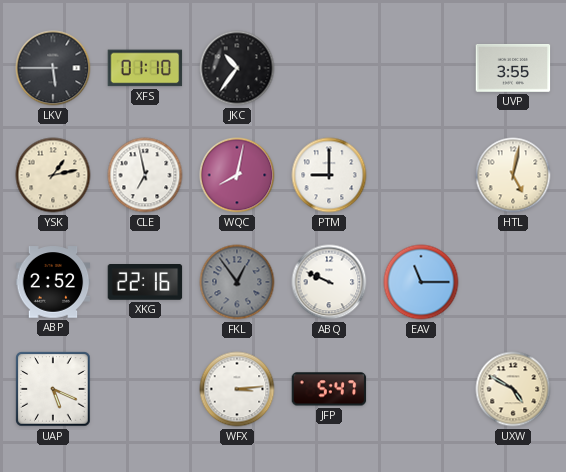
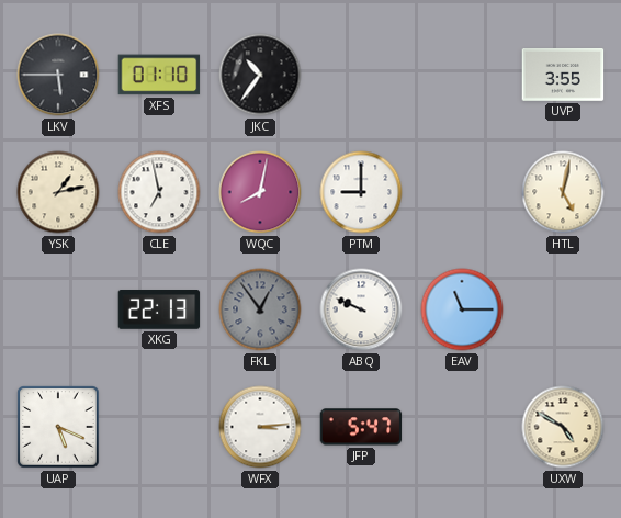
ABP: 2:52 -> none (53, 282)
XKG: 22:16 -> 22:13 (159, 311)
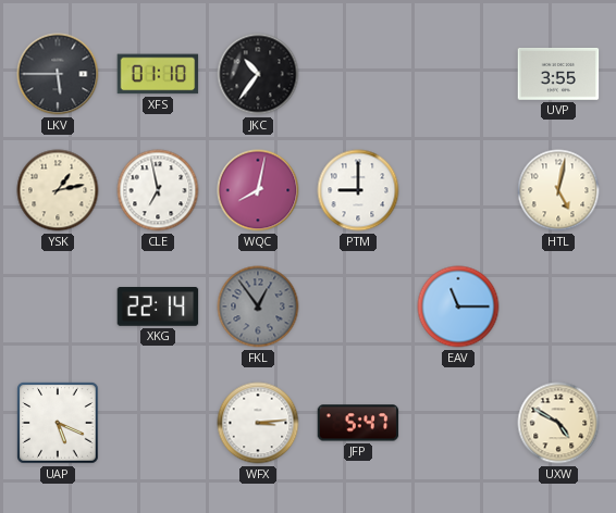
XKG: 22:13 -> 22:14 (158, 308)
ABQ: 9:49 -> none (361, 309)
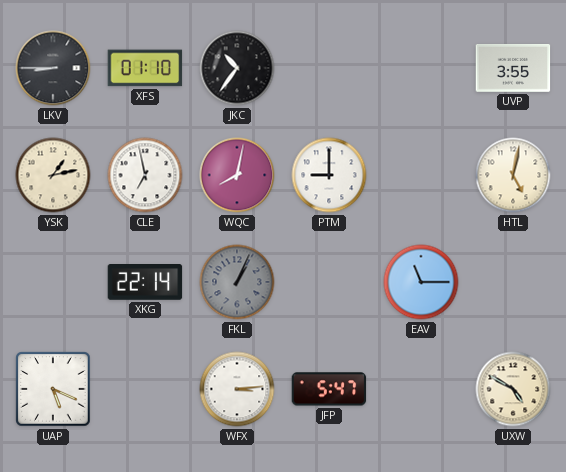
LKV: 5:45 -> 8:45 (53, 68)
FKL: 12:54 -> 1:04 (237, 282)
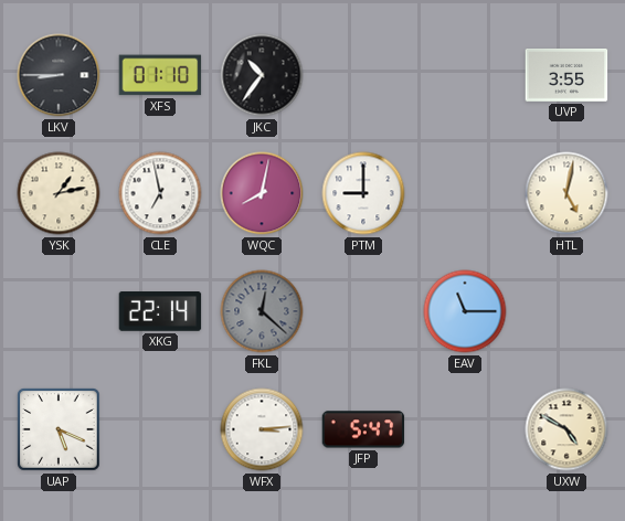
FKL: 1:04 -> 12:22 (262, 311)
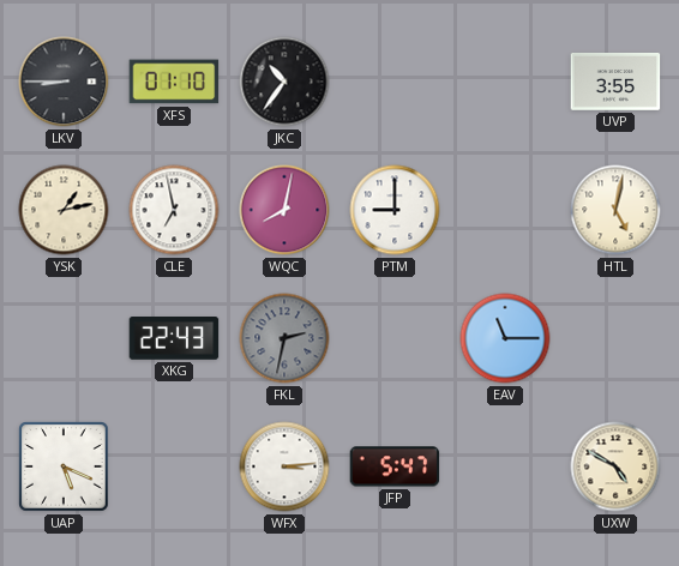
XKG: 22:14 -> 22:43 (174, 339)
FKL: 12:22 -> 2:32 (284, 338)
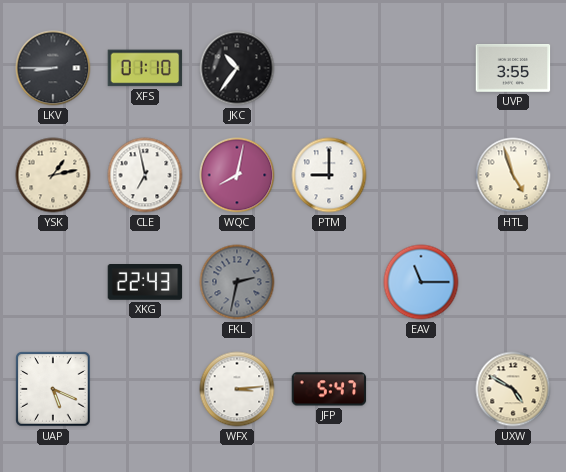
HTL: 5:02 -> 4:57 (513, 175)
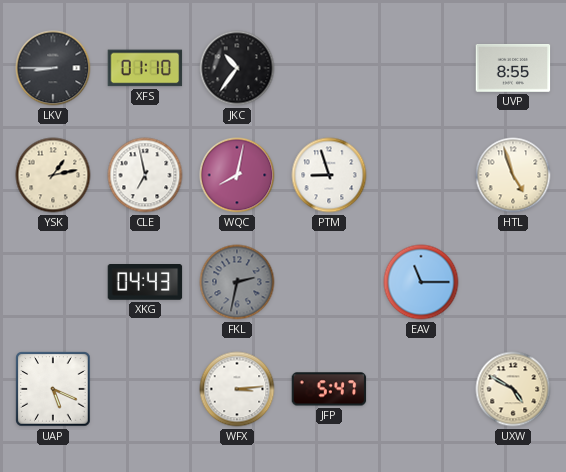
UVP: 3:55 -> 8:55 (513, 69)
PTM: 9:00 -> 8:57 (329, 175)
XKG: 22:43 -> 04:43 (145, 283)
